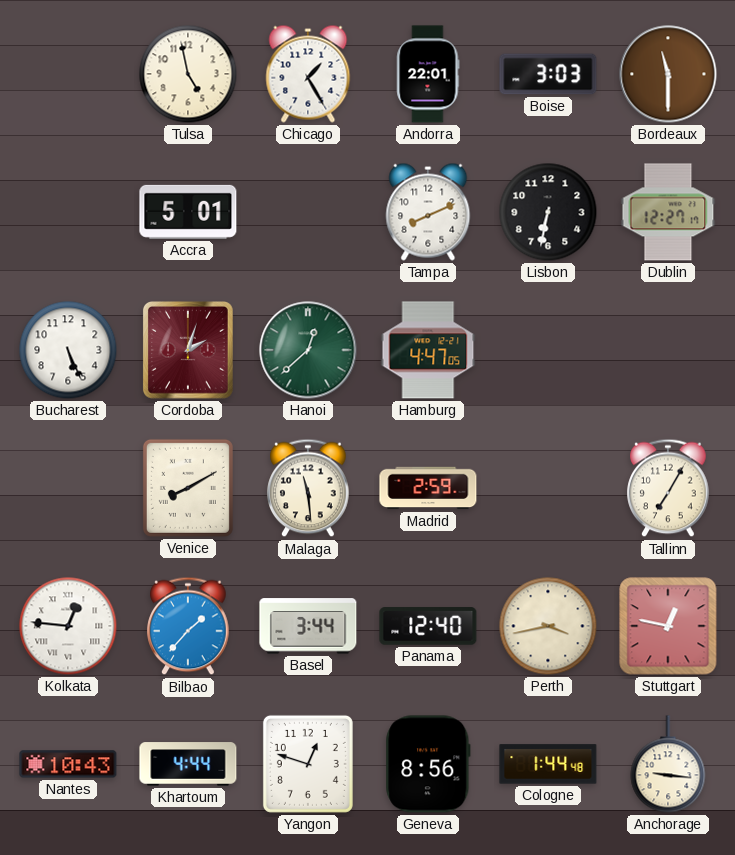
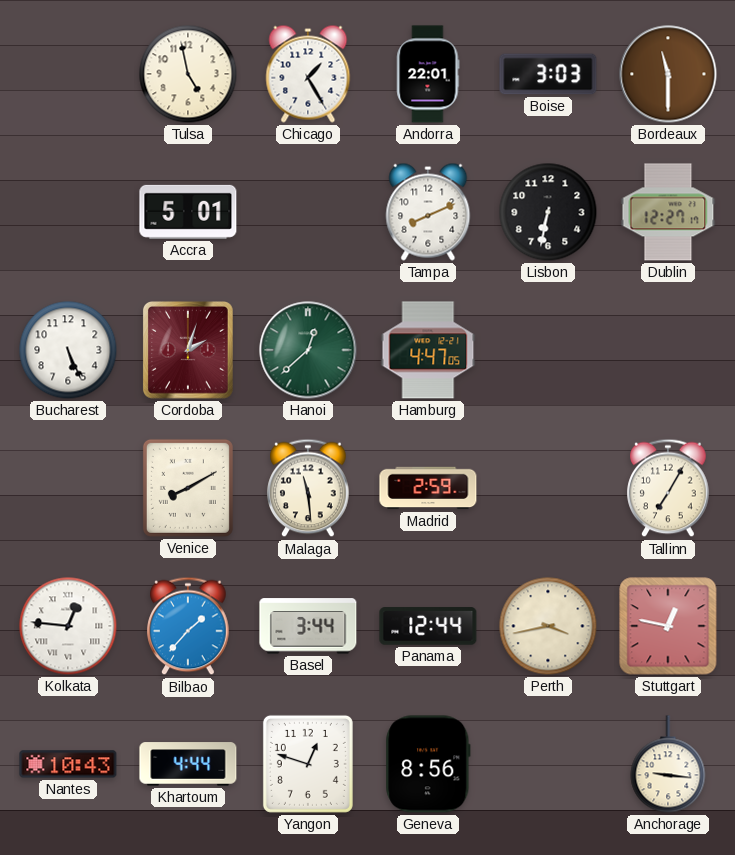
Panama: 12:40 -> 12:44 (428, 626)
Cologne: 1:44 -> none (548, 764)
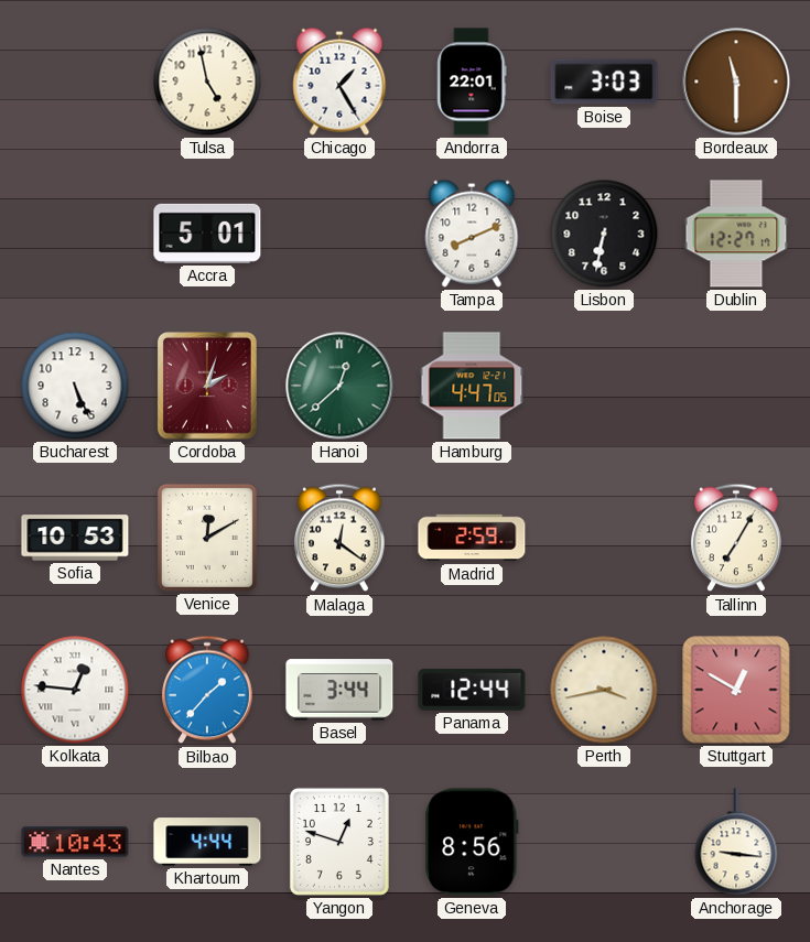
Sofia: none -> 10:53 (75, 538)
Venice: 8:10 -> 12:10 (207, 538)
Malaga: 11:29 -> 12:21 (339, 538)
Stuttgart: 12:47 -> 12:50 (736, 690)
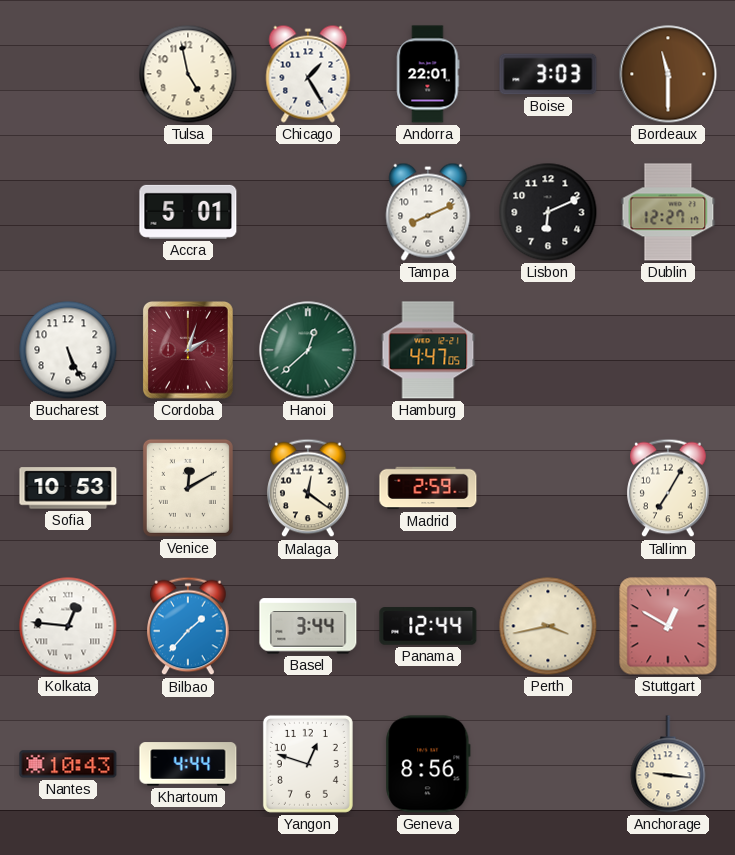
Lisbon: 6:32 -> 6:11 (548, 212)
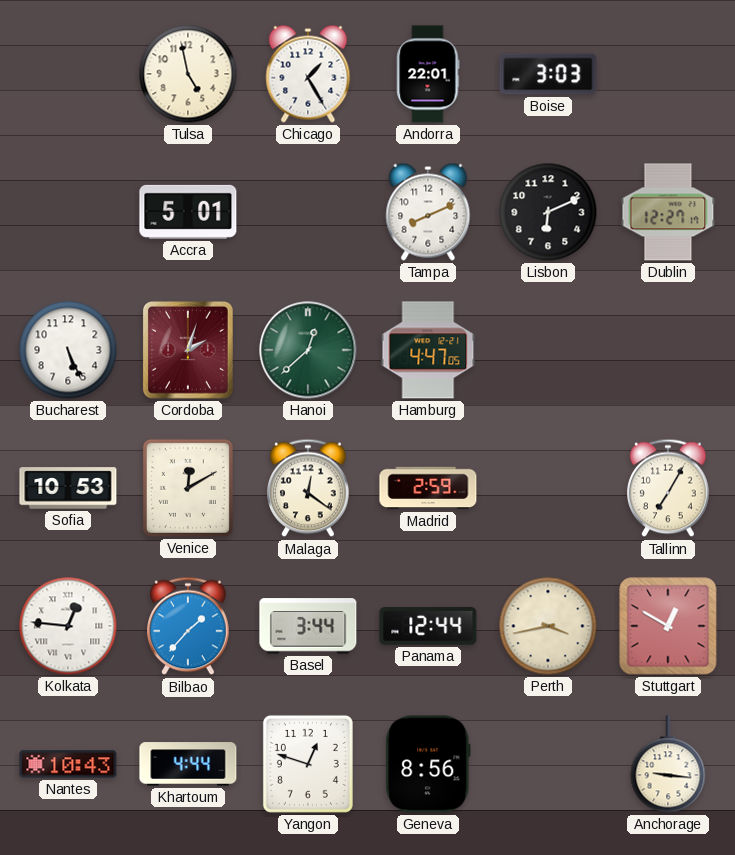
Bordeaux: 11:30 -> none (668, 74)
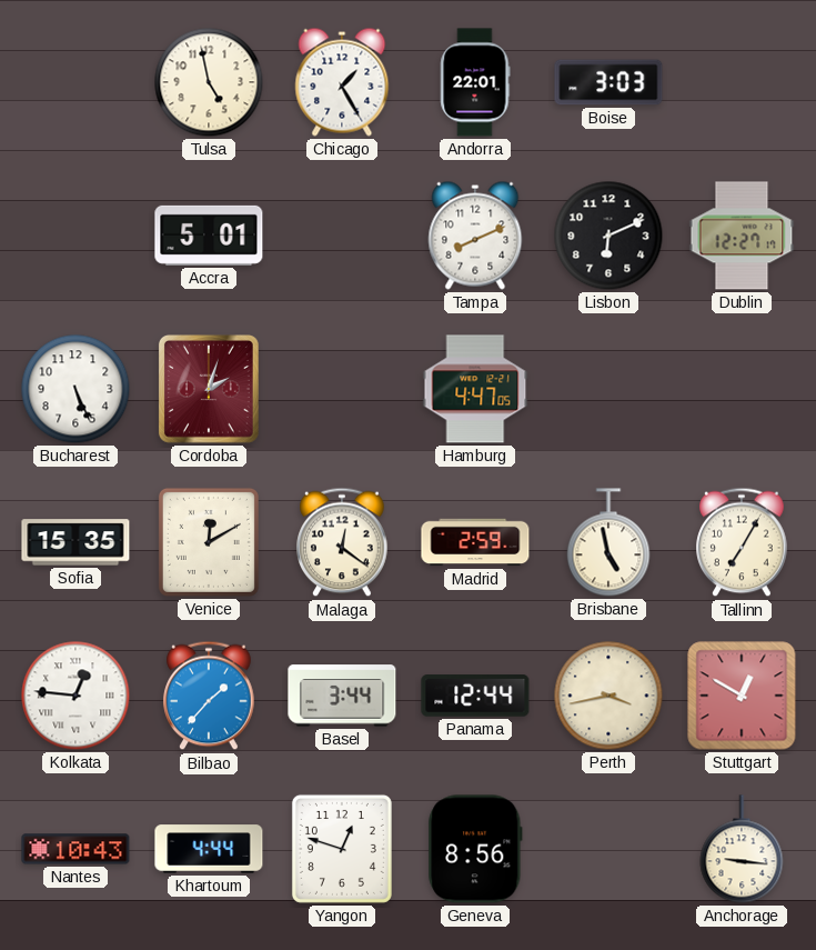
Hanoi: 12:38 -> none (308, 350)
Sofia: 10:53 -> 15:35 (75, 542)
Brisbane: none -> 4:58 (608, 542)
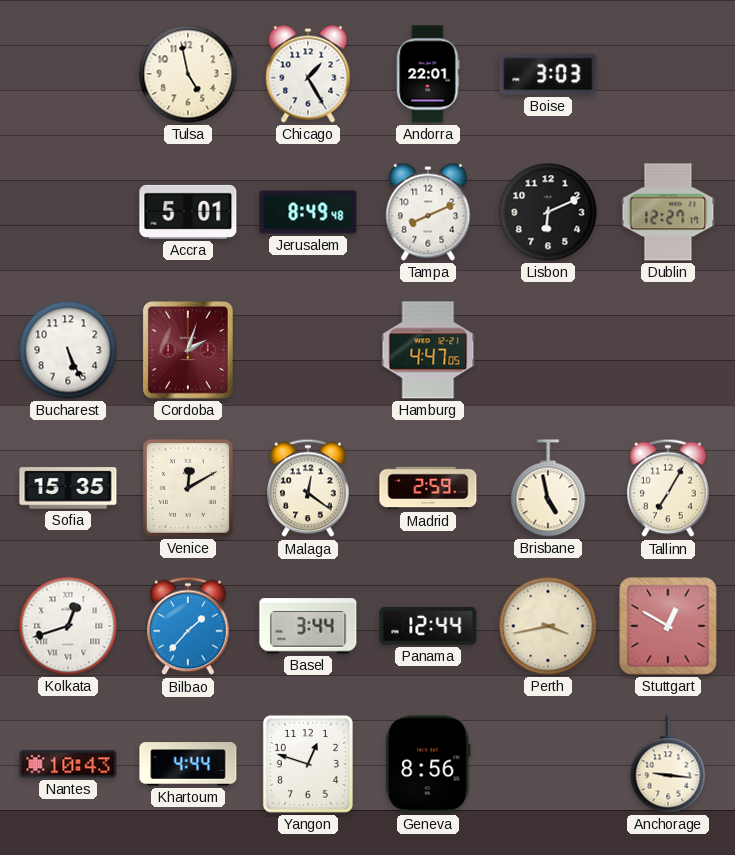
Jerusalem: none -> 8:49 (308, 212)
Kolkata: 12:46 -> 12:42 (68, 626)
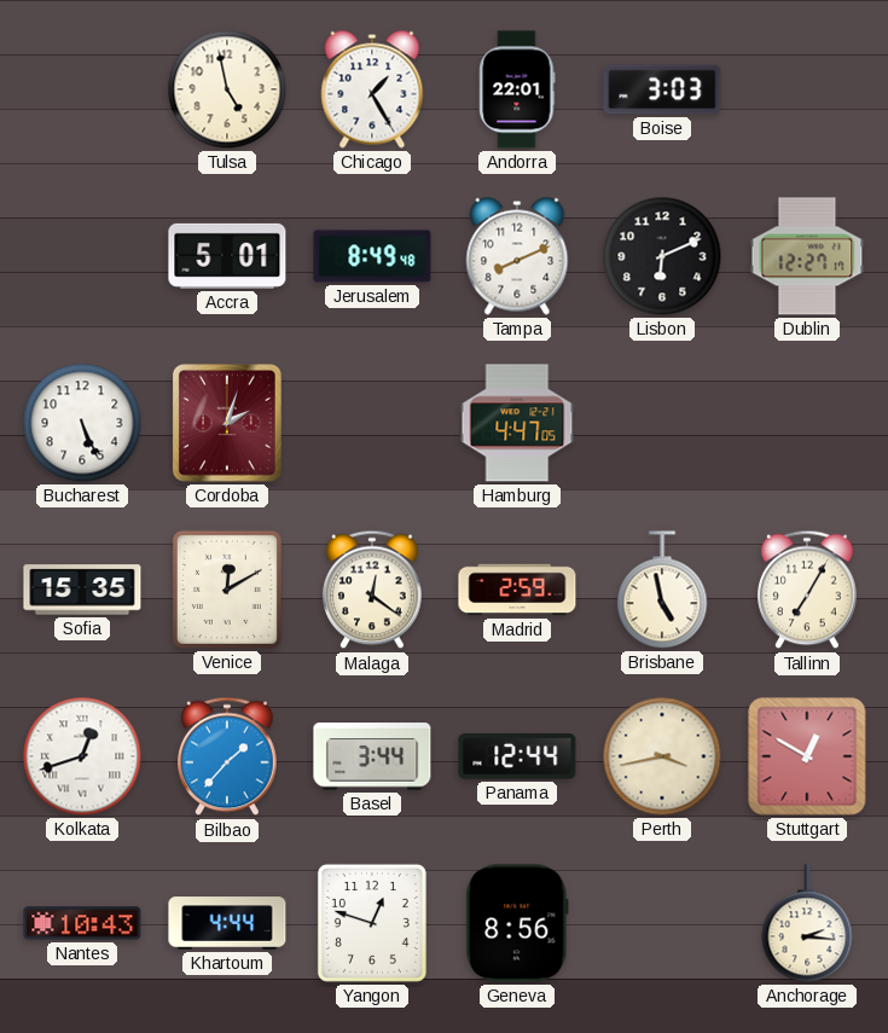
Anchorage: 9:16 -> 2:16 (807, 923)
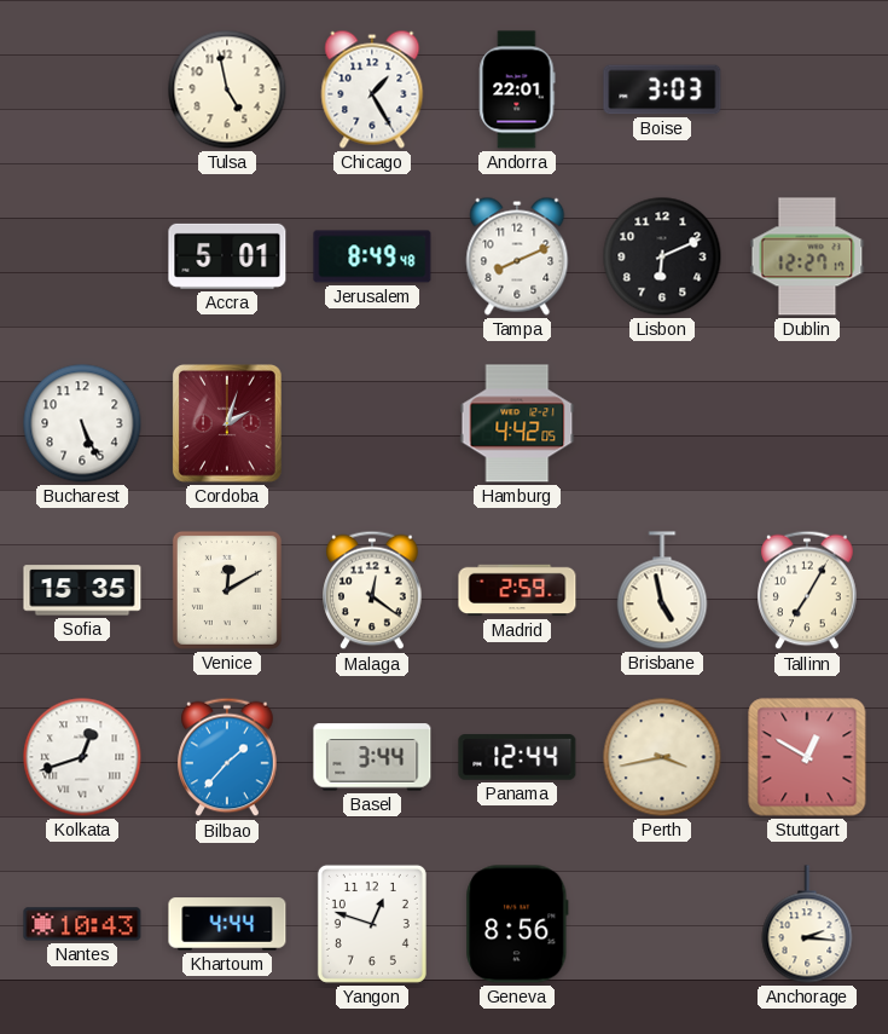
Hamburg: 4:47 -> 4:42 (517, 423)
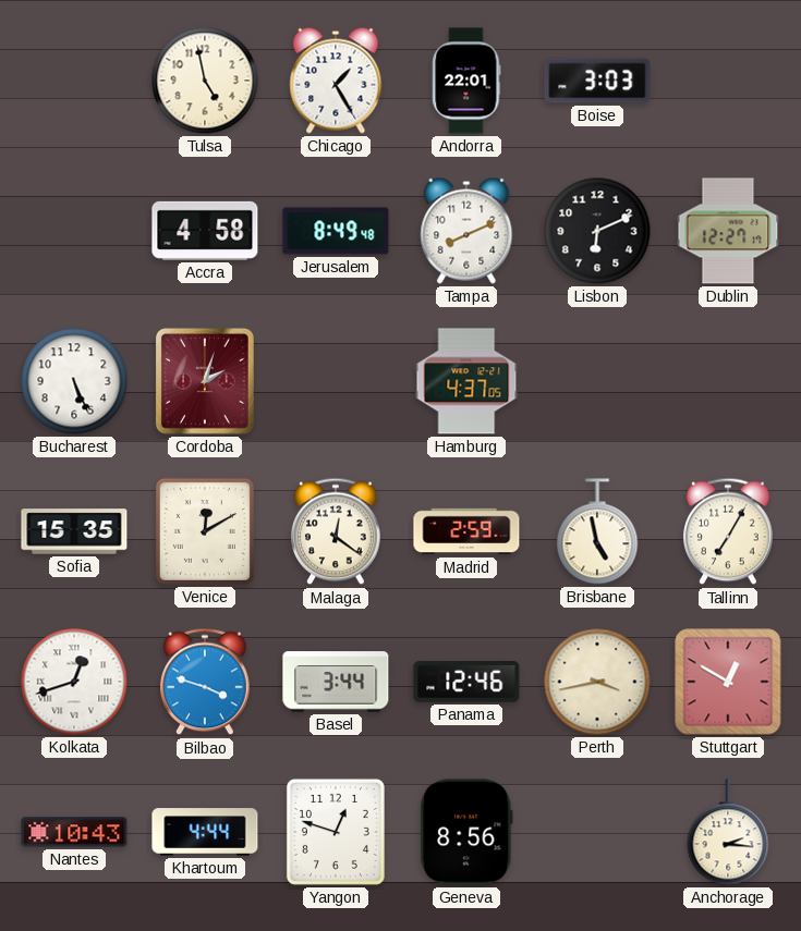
Accra: 5:01 -> 4:58 (205, 231)
Hamburg: 4:42 -> 4:37 (466, 381)
Bilbao: 1:37 -> 3:48 (205, 682)
Panama: 12:44 -> 12:46 (466, 682)
